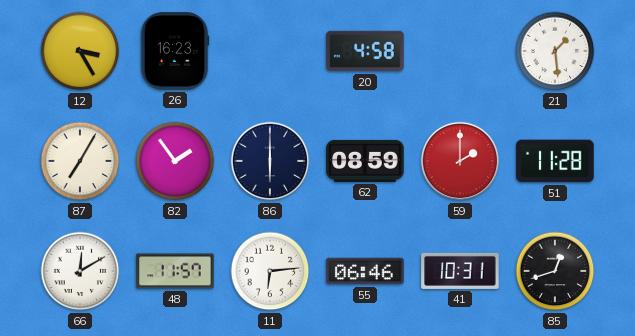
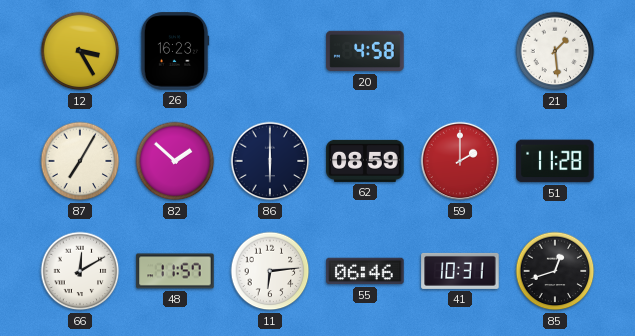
82: 1:54 -> 1:52 (175, 161)
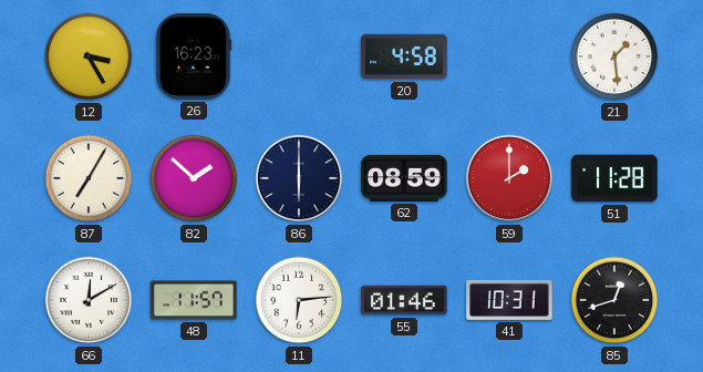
55: 06:46 -> 01:46 (404, 300)
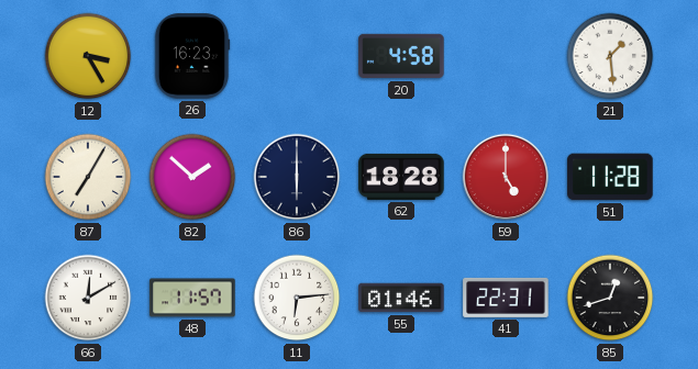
62: 08:59 -> 18:28 (401, 177)
59: 2:00 -> 5:00 (506, 177)
41: 10:31 -> 22:31 (506, 298)
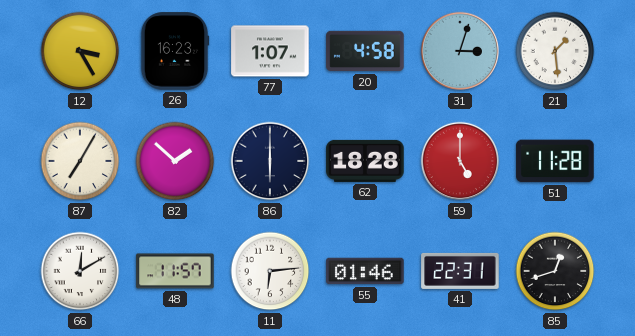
77: none -> 1:07 (270, 51)
31: none -> 3:03 (460, 51)
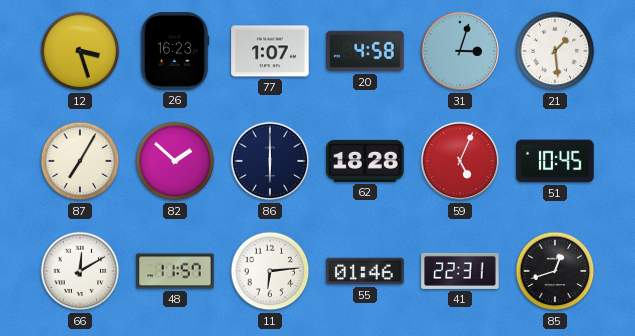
12: 3:25 -> 3:27 (80, 51)
59: 5:00 -> 5:04 (460, 161)
51: 11:28 -> 10:45 (555, 161)
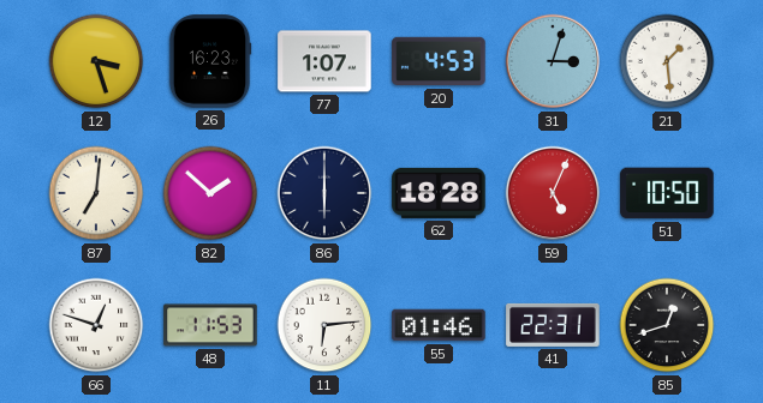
20: 4:58 -> 4:53 (439, 61)
87: 7:05 -> 7:01 (96, 193)
51: 10:45 -> 10:50 (667, 193)
66: 12:10 -> 12:48 (96, 325)
48: 11:57 -> 11:53 (210, 325)
